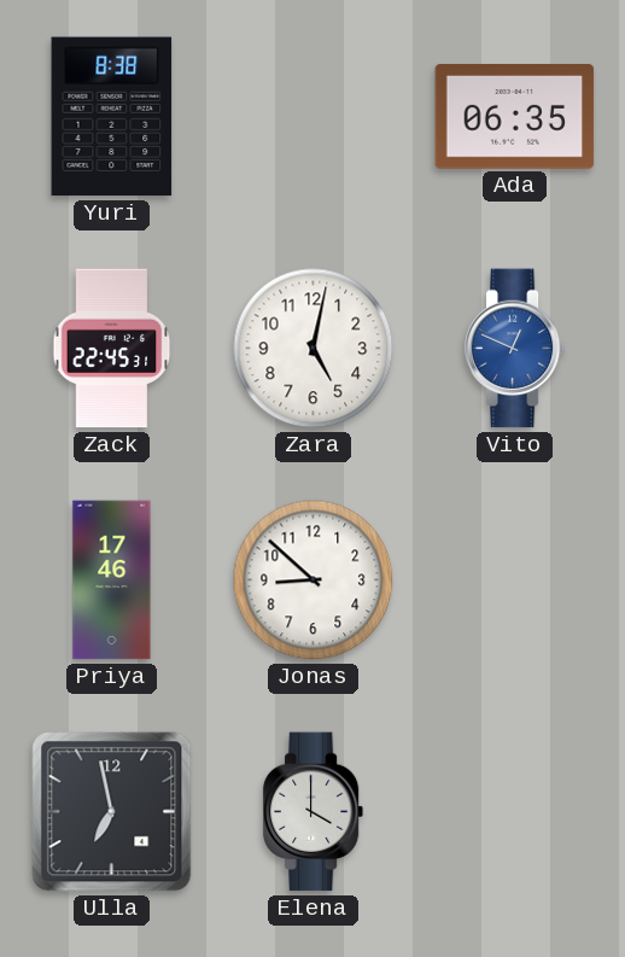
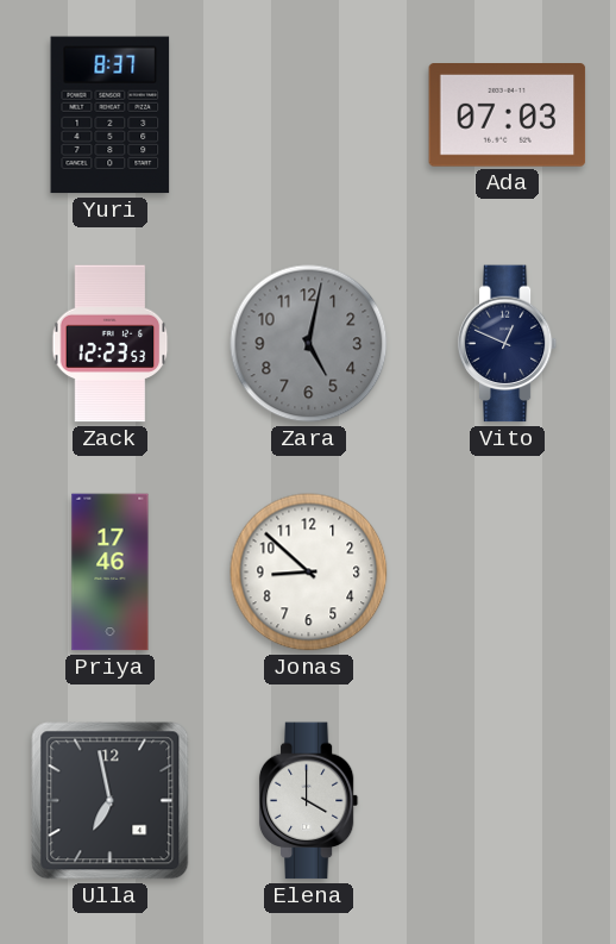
Yuri: 8:38 -> 8:37 (111, 115)
Ada: 06:35 -> 07:03 (508, 115)
Zack: 22:45 -> 12:23 (111, 344)
Zara dial: white -> grey (309, 344)
Vito dial: blue -> navy (508, 344)
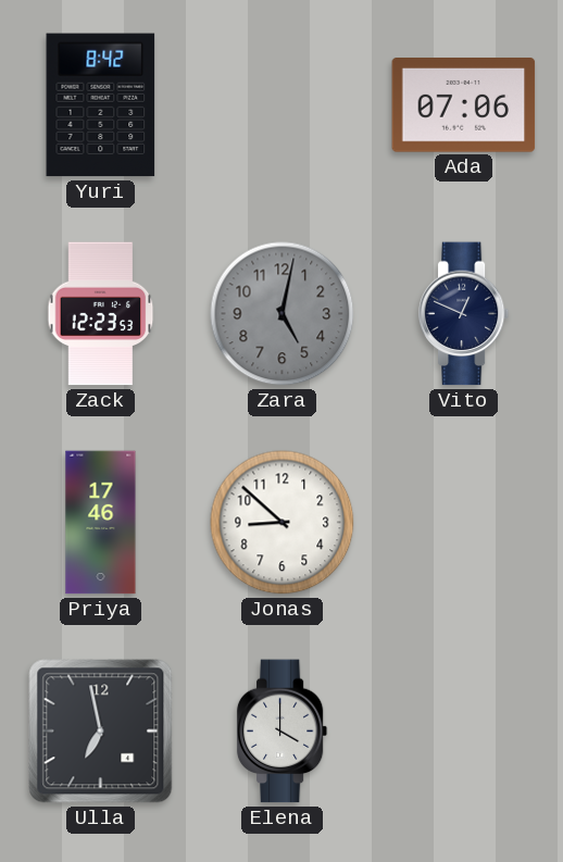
Yuri: 8:37 -> 8:42 (101, 105)
Ada: 07:03 -> 07:06 (464, 105)
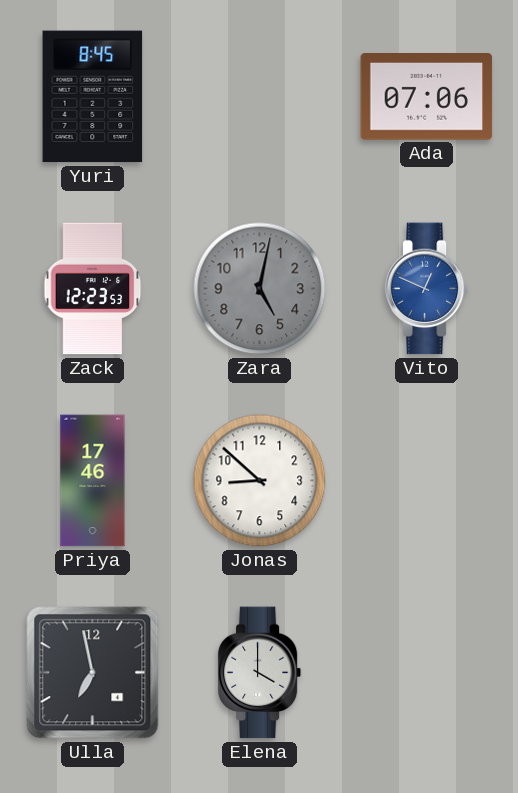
Yuri: 8:42 -> 8:45 (93, 97)
Vito dial: navy -> blue (427, 289)
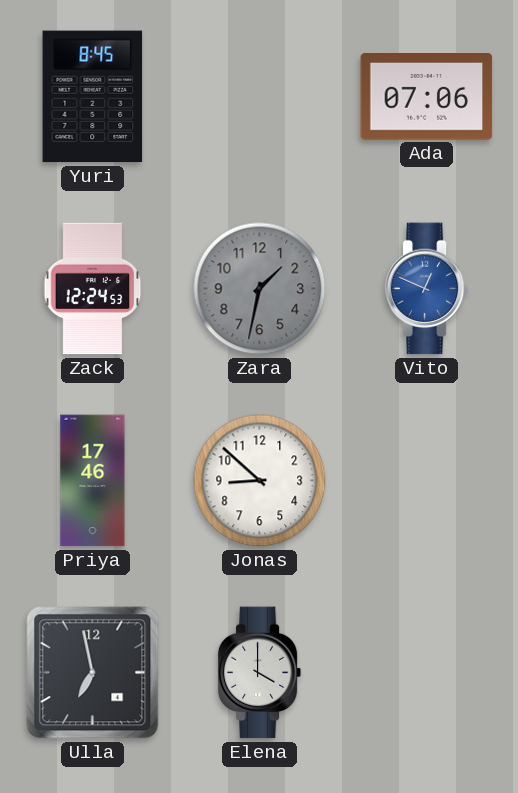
Zack: 12:23 -> 12:24 (93, 289)
Zara: 5:02 -> 1:32 (260, 289)
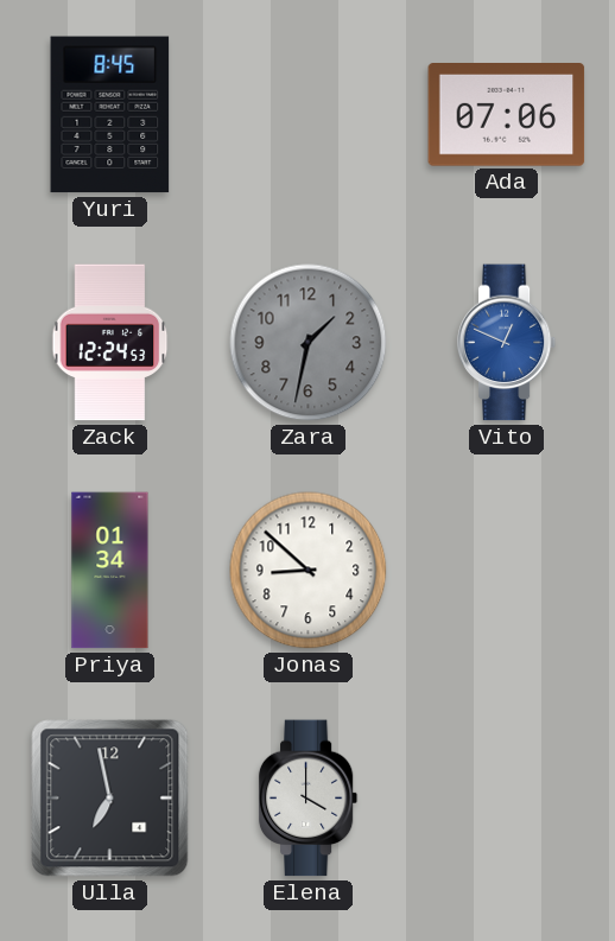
Priya: 17:46 -> 01:34 (110, 571)
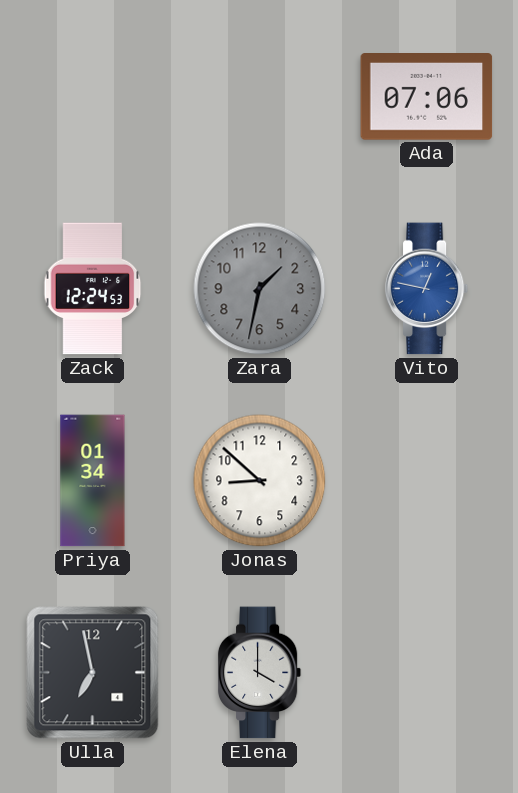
Yuri: 8:45 -> none (110, 115)
Vito: 12:49 -> 12:47 (427, 289)
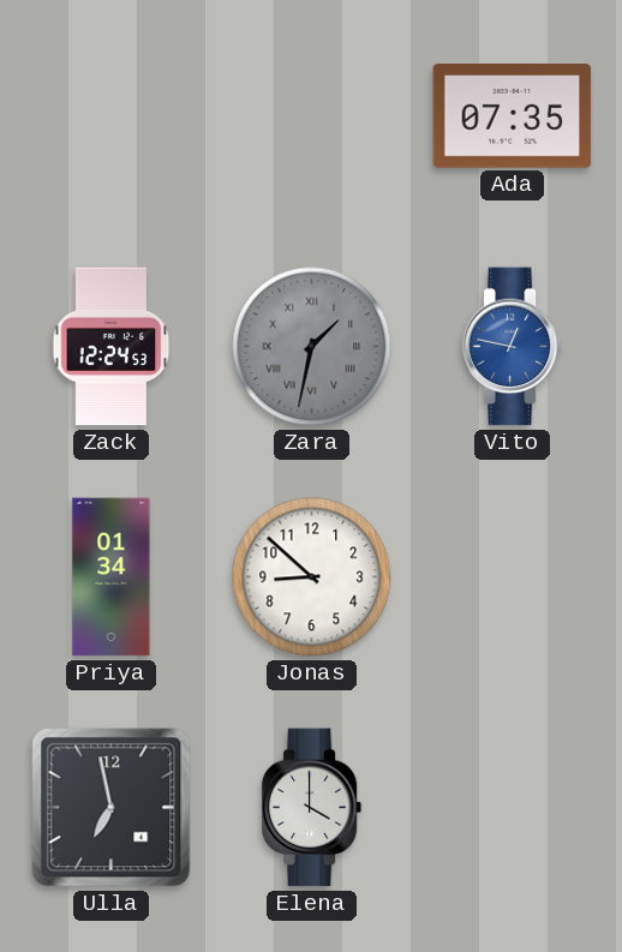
Ada: 07:06 -> 07:35 (513, 116)
Zara numerals: Arabic -> Roman (312, 347)
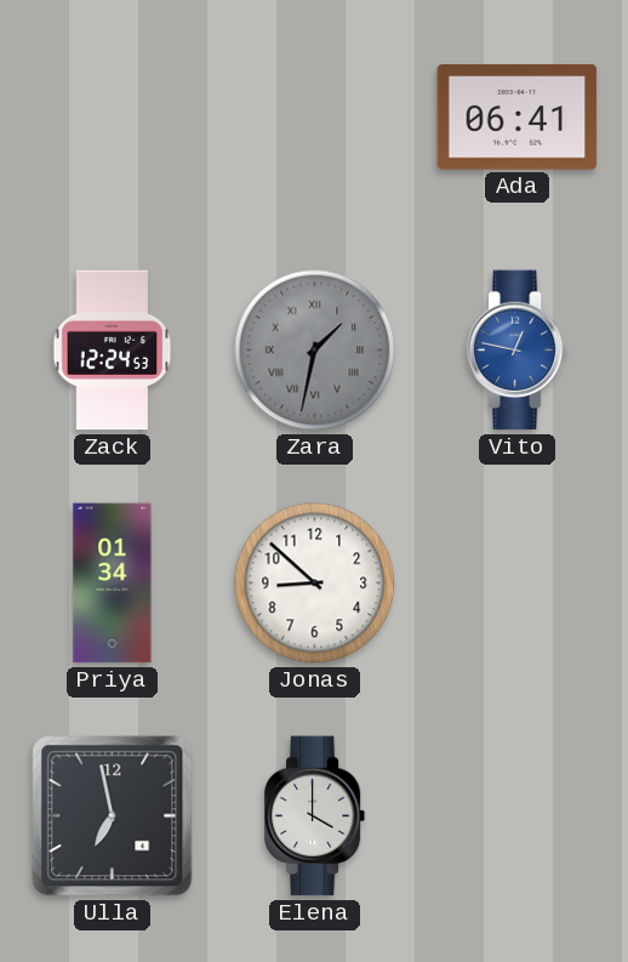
Ada: 07:35 -> 06:41 (518, 118)
